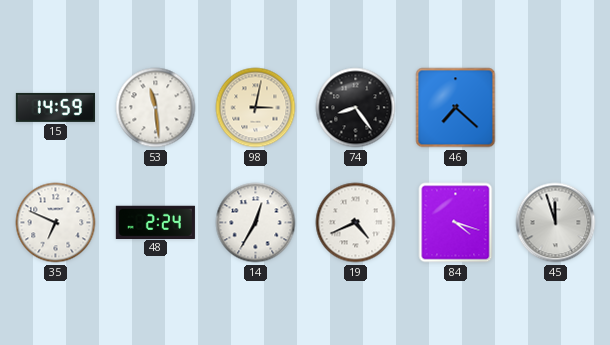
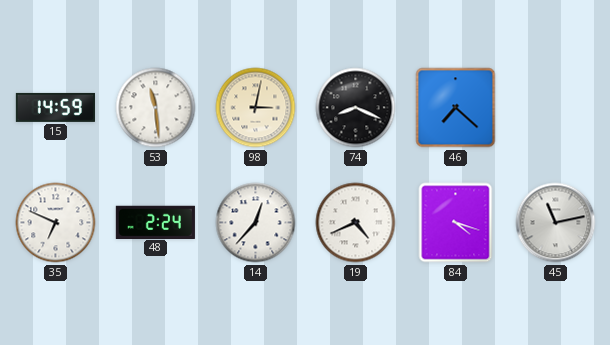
74: 8:24 -> 8:19 (356, 108)
14: 12:35 -> 12:37 (256, 223)
45: 11:57 -> 11:13 (556, 223)
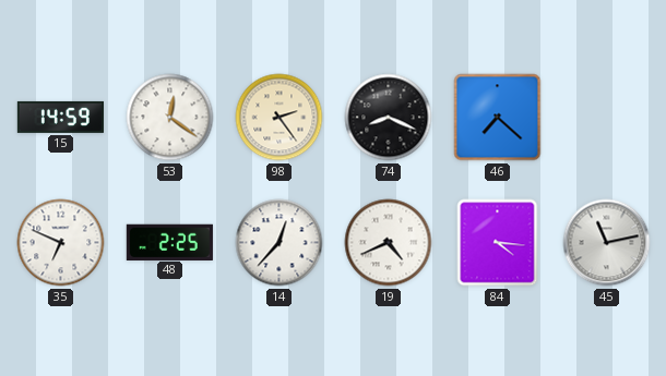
53: 11:29 -> 12:21 (170, 118)
98: 3:02 -> 2:24 (280, 118)
48: 2:24 -> 2:25 (169, 242)
84: 4:18 -> 4:16 (498, 243)
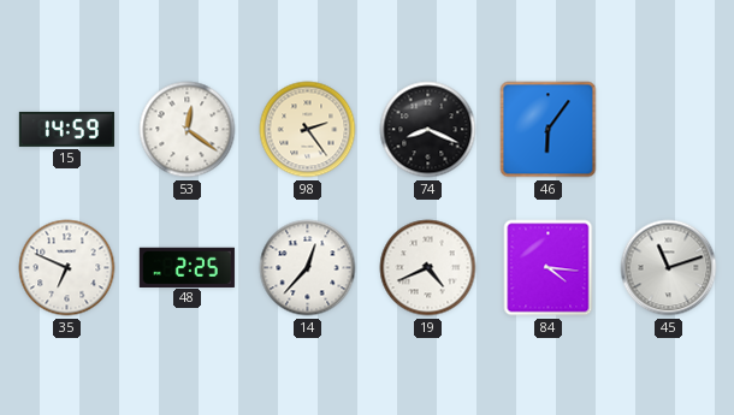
46: 7:22 -> 6:06 (549, 130)
45: 11:13 -> 11:12 (669, 268)
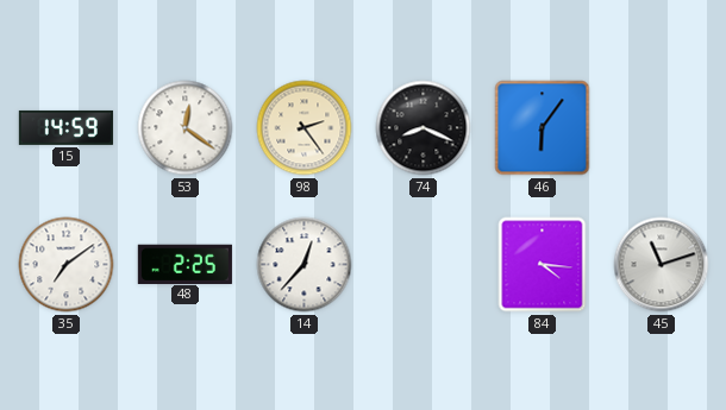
35: 6:49 -> 7:09 (67, 265)
19: 4:41 -> none (428, 268)
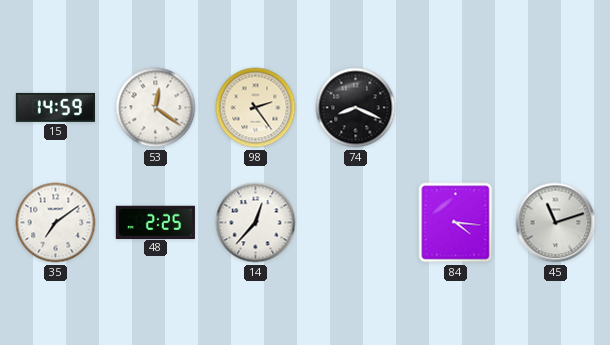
46: 6:06 -> none (543, 128)
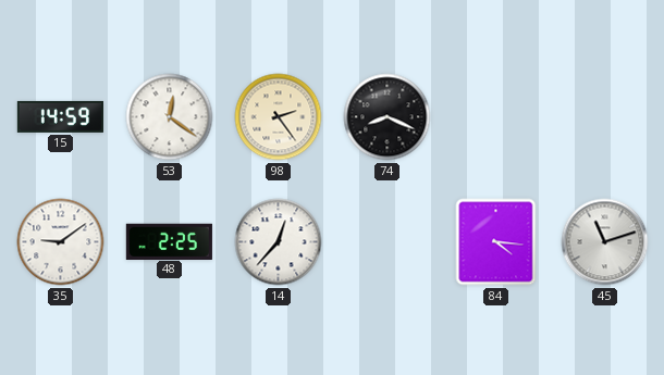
35: 7:09 -> 9:09 (61, 242)
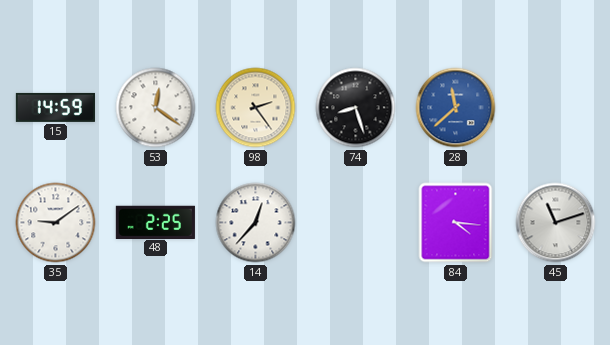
74: 8:19 -> 8:27 (356, 108)
28: none -> 11:38 (456, 108)
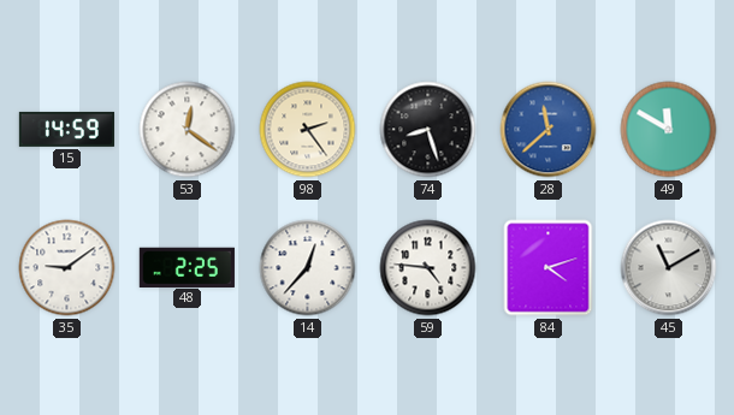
49: none -> 11:50 (669, 130)
59: none -> 4:46 (428, 268)
84: 4:16 -> 4:12 (549, 268)
45: 11:12 -> 11:10 (669, 268)
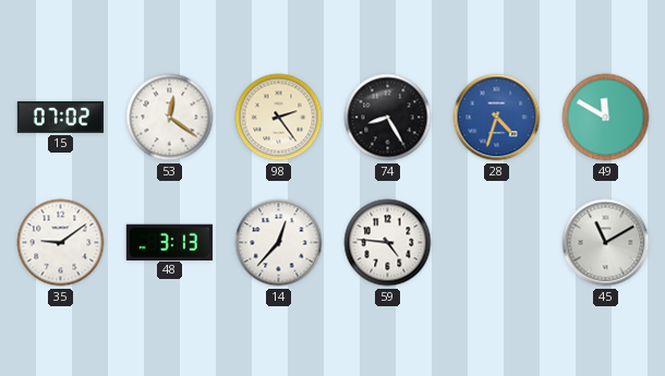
15: 14:59 -> 07:02 (60, 117)
74: 8:27 -> 8:25 (388, 118)
28: 11:38 -> 4:33 (497, 118)
48: 2:25 -> 3:13 (169, 242)
84: 4:12 -> none (549, 268)
